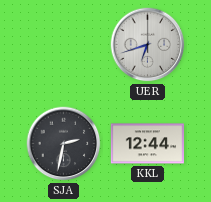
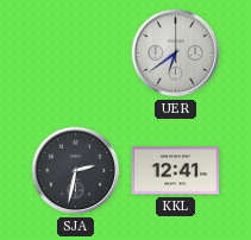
UER: 6:42 -> 6:39 (176, 53)
KKL: 12:44 -> 12:41 (176, 171)
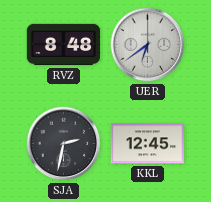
RVZ: none -> 8:48 (64, 45)
KKL: 12:41 -> 12:45 (148, 144)
